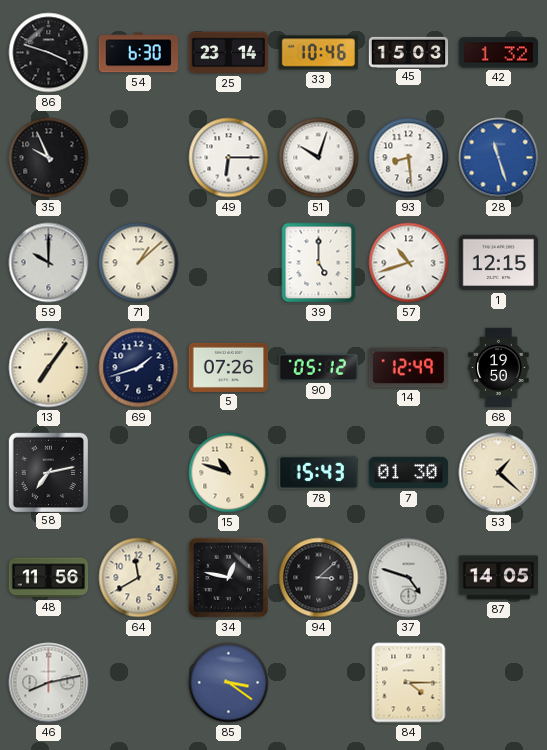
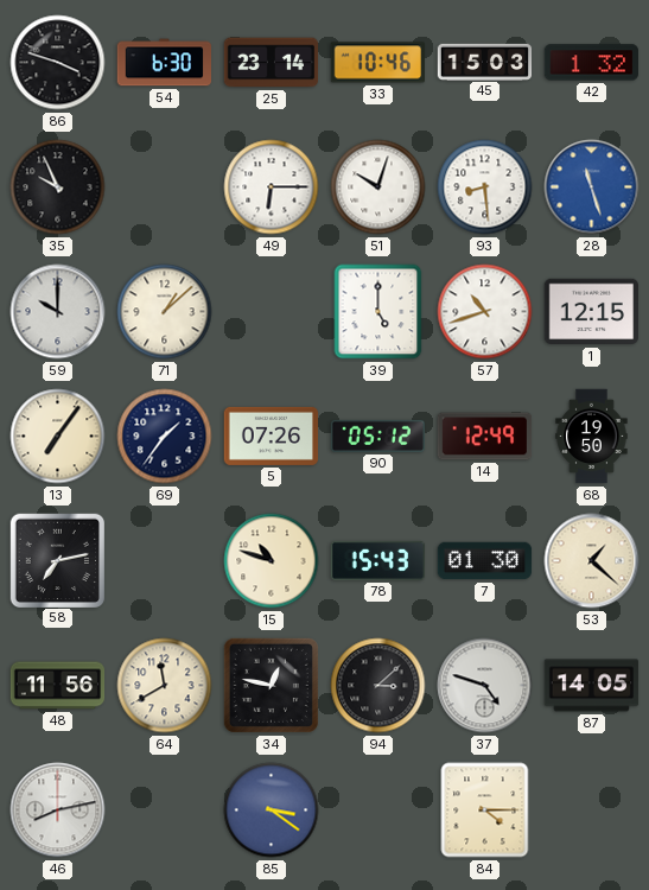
69: 1:42 -> 1:36 (165, 437)
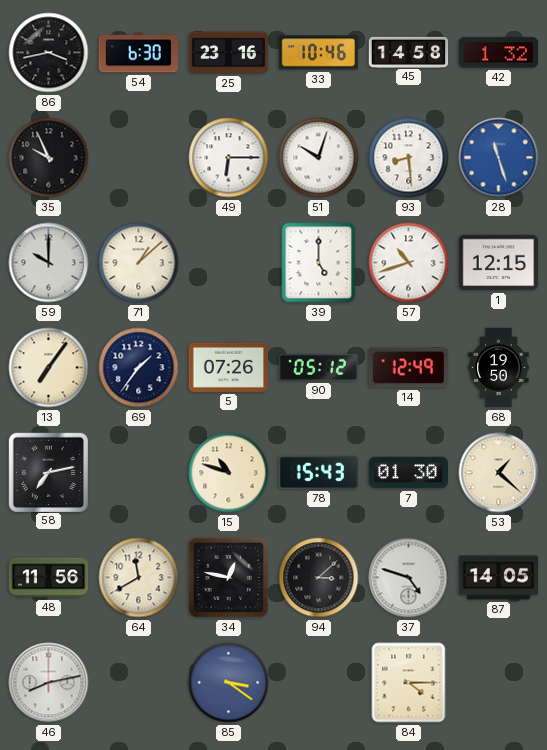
86: 3:48 -> 3:43 (49, 53)
25: 23:14 -> 23:16 (229, 53)
45: 15:03 -> 14:58 (409, 52)
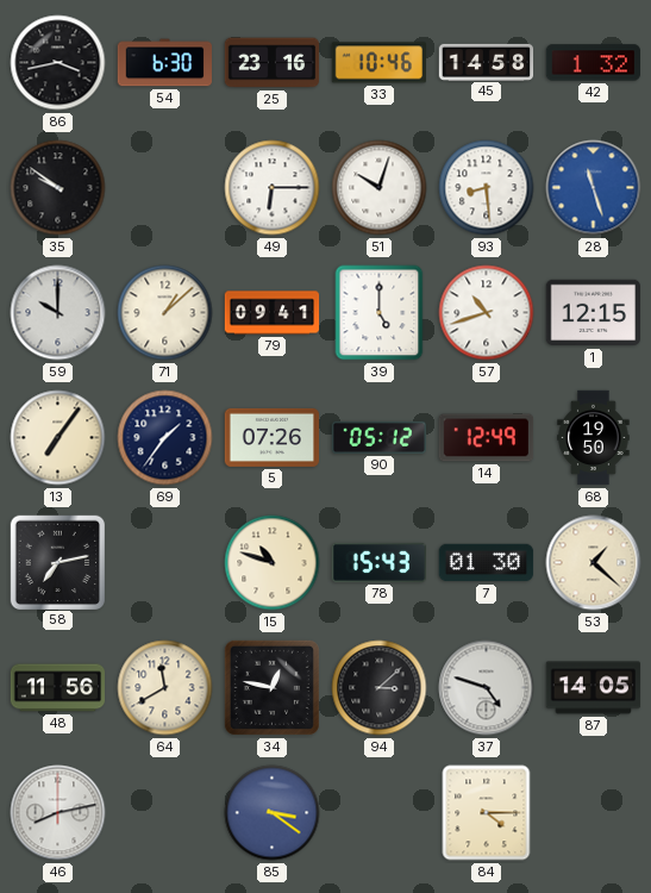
35: 9:56 -> 9:51 (58, 188)
79: none -> 09:41 (273, 313)
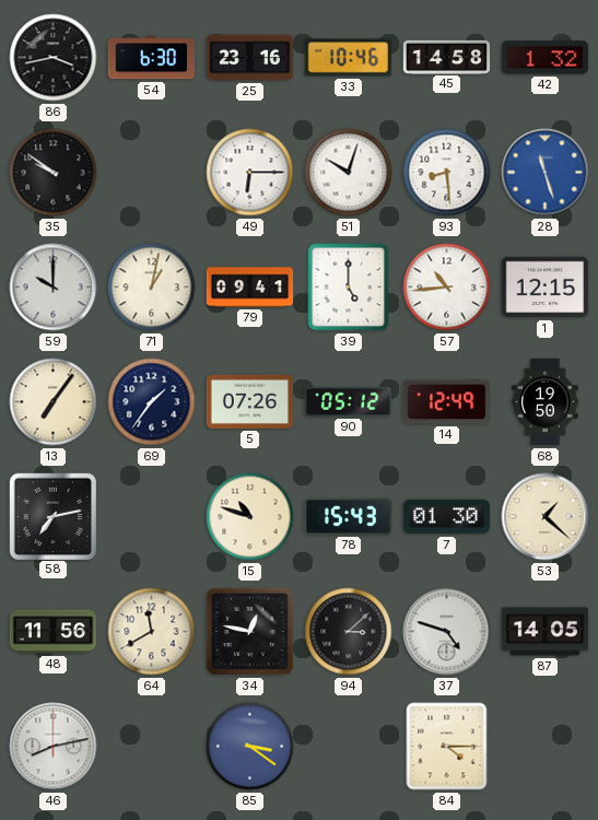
71: 1:08 -> 1:02 (152, 288)
57: 10:42 -> 10:44 (447, 288)
